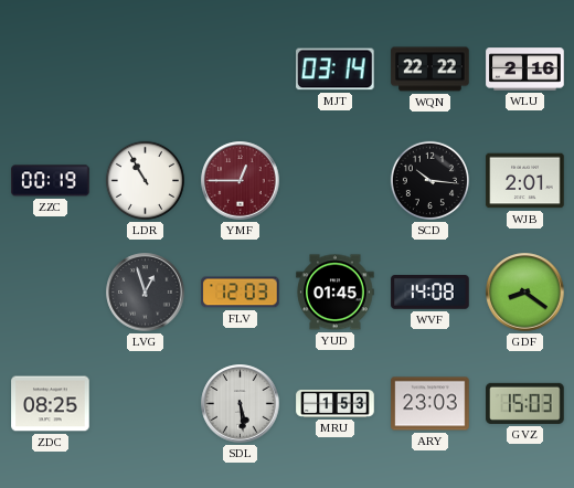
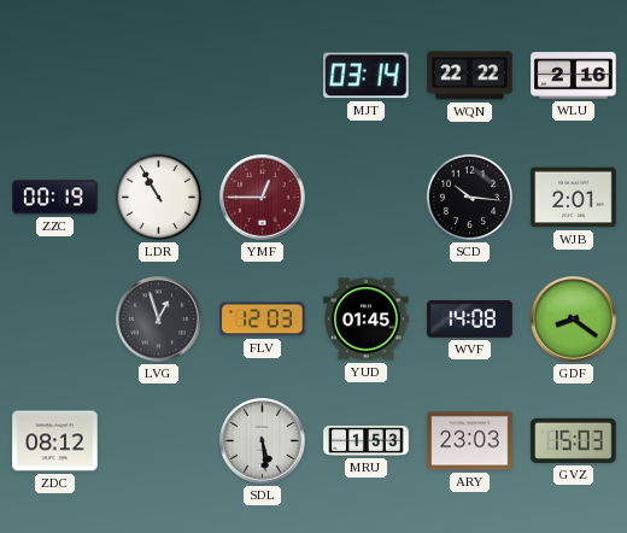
ZDC: 08:25 -> 08:12 (55, 441)
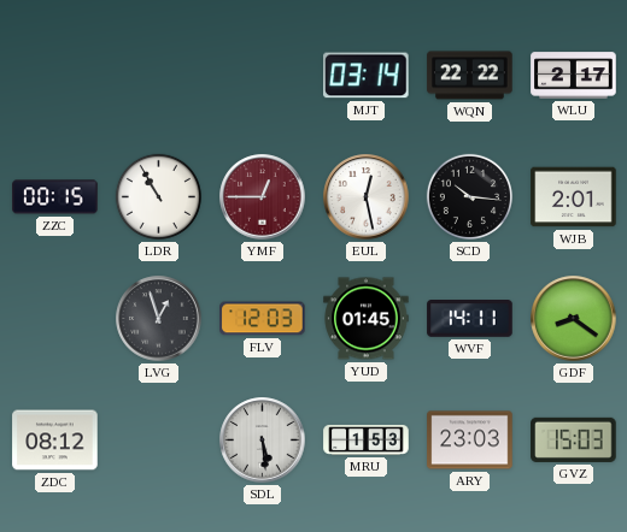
WLU: 2:16 -> 2:17 (574, 76)
ZZC: 00:19 -> 00:15 (55, 197)
EUL: none -> 12:28 (367, 197)
WVF: 14:08 -> 14:11 (470, 319)
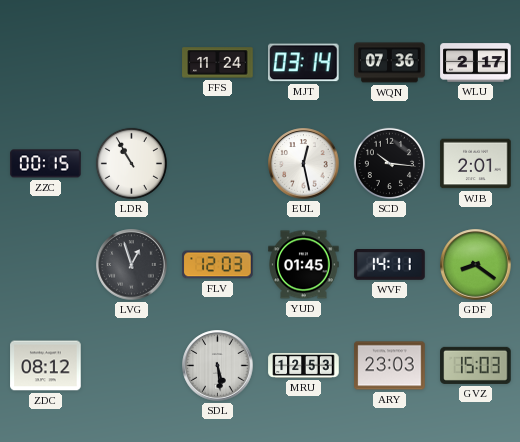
FFS: none -> 11:24 (218, 63)
WQN: 22:22 -> 07:36 (390, 63)
YMF: 12:45 -> none (263, 197)
MRU: 1:53 -> 12:53 (304, 365)
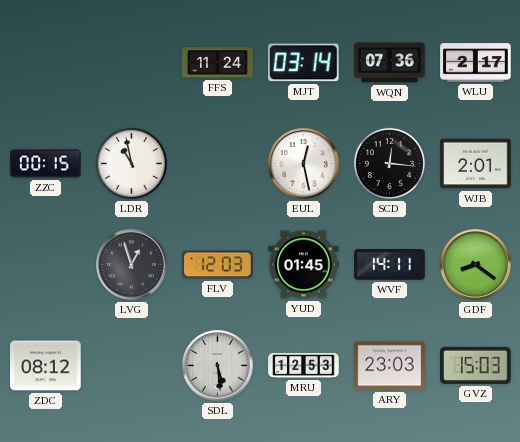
LDR: 10:55 -> 10:58 (131, 163)
SCD: 10:16 -> 12:16 (389, 163)
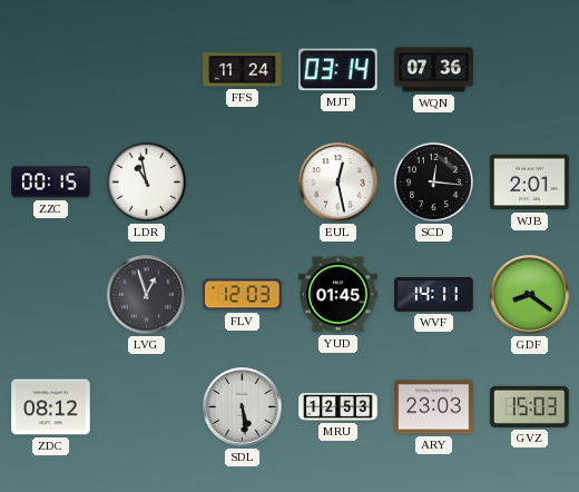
WLU: 2:17 -> none (476, 63)
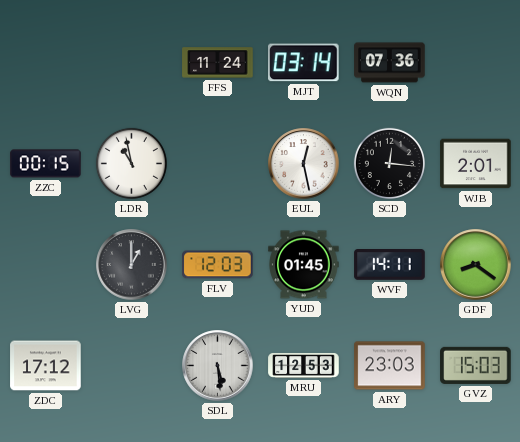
LVG: 12:57 -> 1:00 (132, 265)
ZDC: 08:12 -> 17:12 (46, 366)
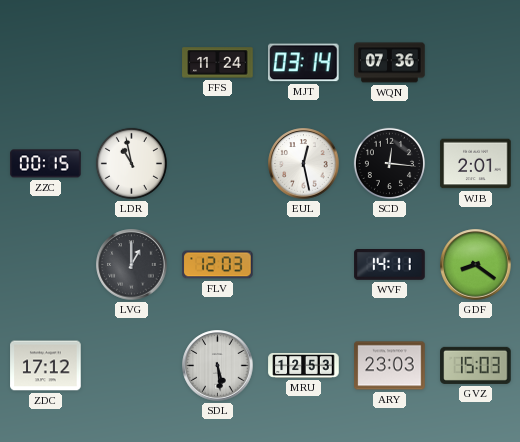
YUD: 01:45 -> none (304, 265)
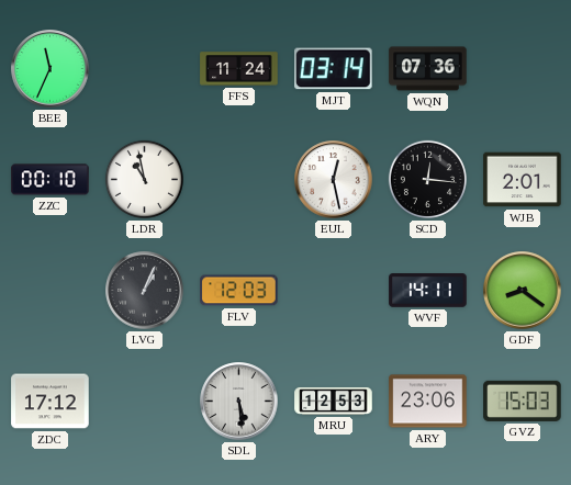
BEE: none -> 11:34 (51, 69)
ZZC: 00:15 -> 00:10 (51, 180)
LVG: 1:00 -> 1:04 (145, 291)
ARY: 23:03 -> 23:06 (428, 402)
